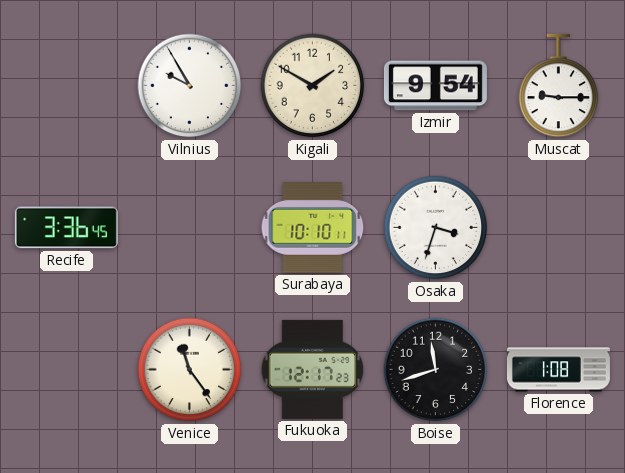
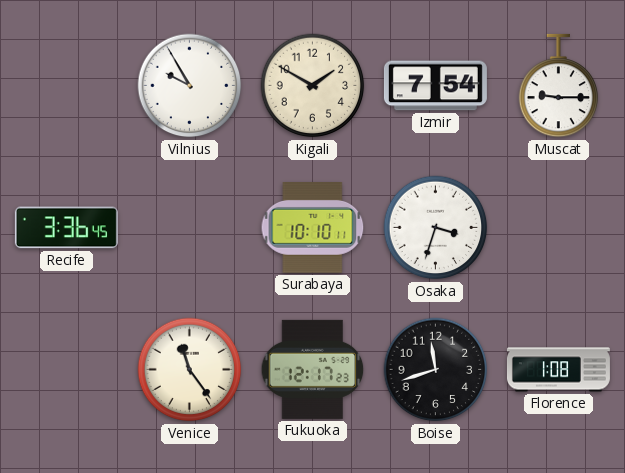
Izmir: 9:54 -> 7:54 (435, 86)
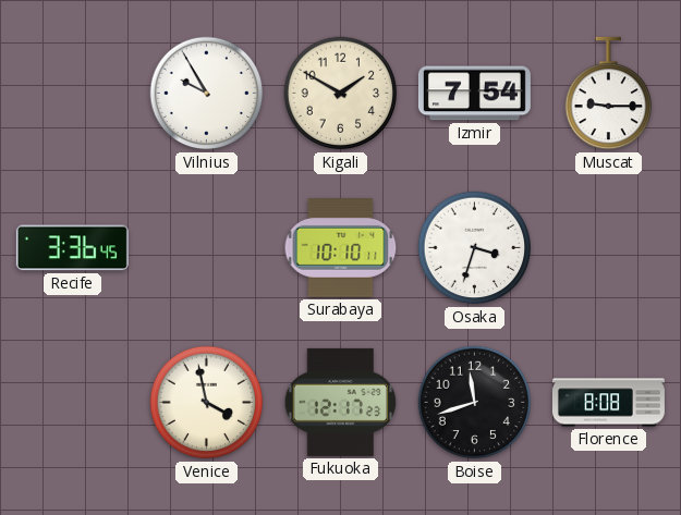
Venice: 11:24 -> 3:58 (207, 403)
Florence: 1:08 -> 8:08 (608, 403)
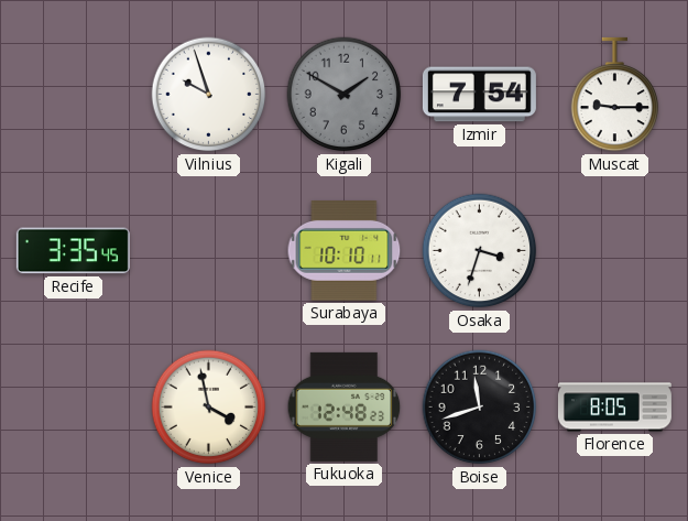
Vilnius: 9:55 -> 9:57 (209, 95)
Kigali dial: cream -> grey (345, 95)
Recife: 3:36 -> 3:35 (73, 251)
Fukuoka: 12:17 -> 12:48 (345, 406)
Florence: 8:08 -> 8:05 (614, 408)
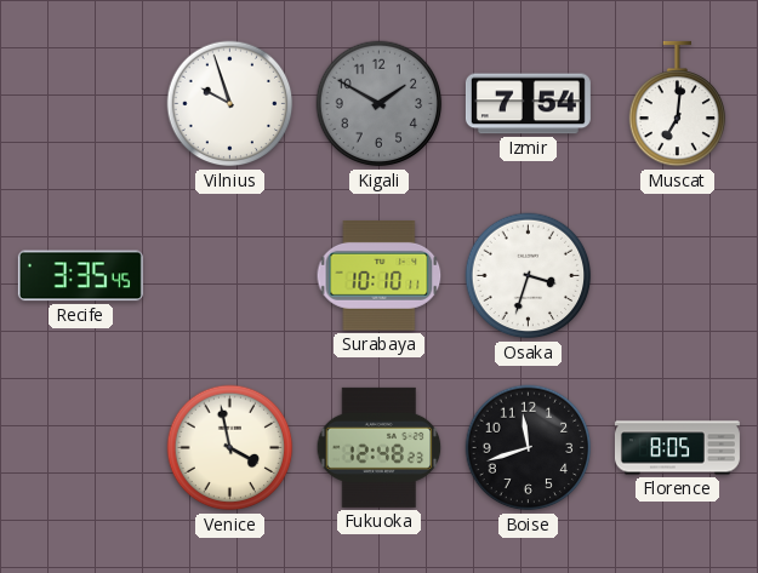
Muscat: 9:15 -> 7:01 (678, 104)
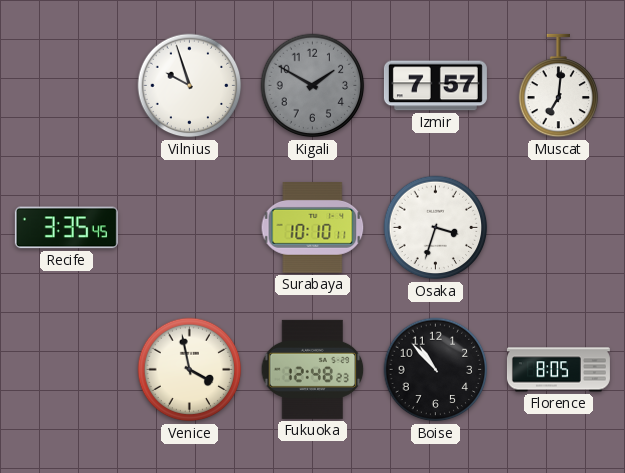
Izmir: 7:54 -> 7:57 (435, 86)
Boise: 11:42 -> 10:53 (436, 370)
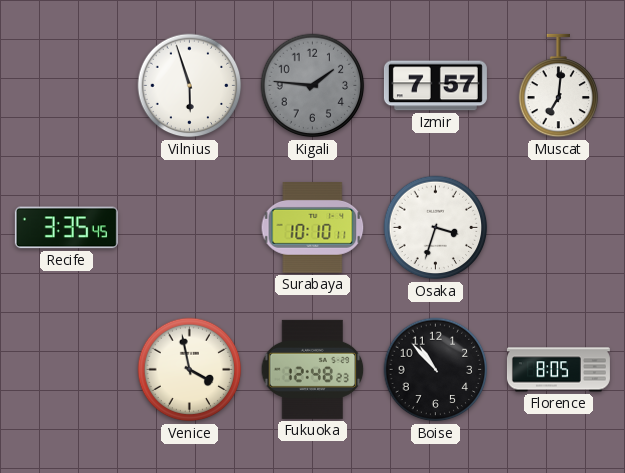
Vilnius: 9:57 -> 5:57 (190, 86)
Kigali: 1:50 -> 1:46 (313, 86)
